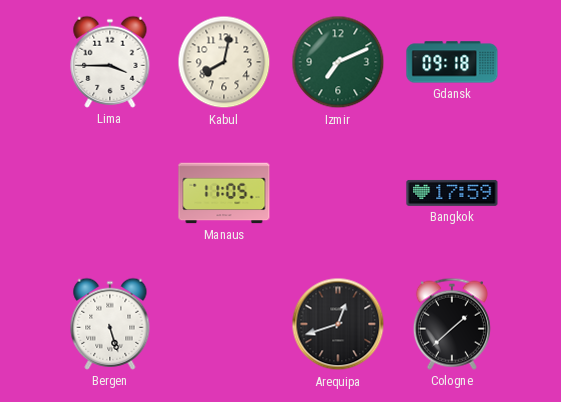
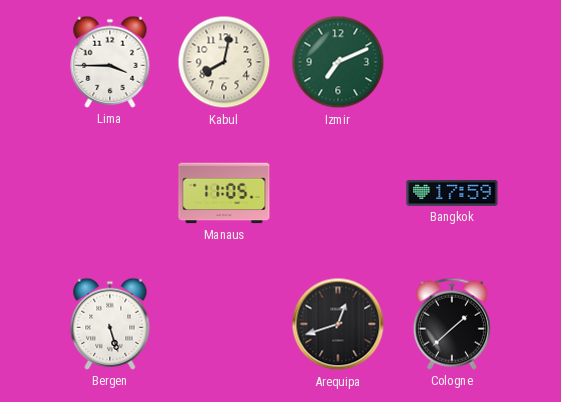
Gdansk: 09:18 -> none (452, 62)
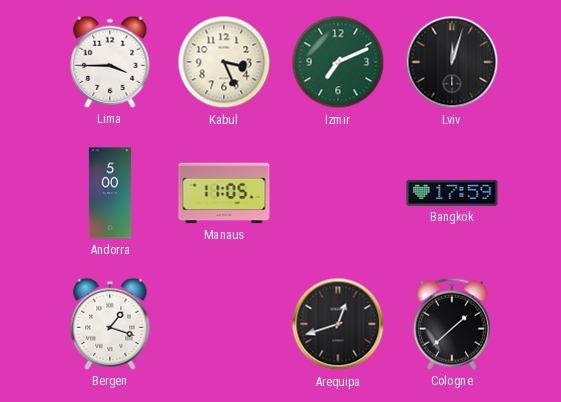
Kabul: 8:02 -> 3:26 (224, 62)
Lviv: none -> 12:03 (452, 62)
Andorra: none -> 5:00 (110, 193)
Bergen: 5:27 -> 1:18 (110, 324)
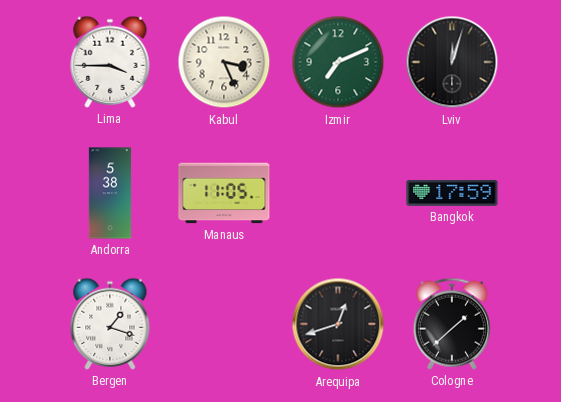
Andorra: 5:00 -> 5:38 (110, 193)
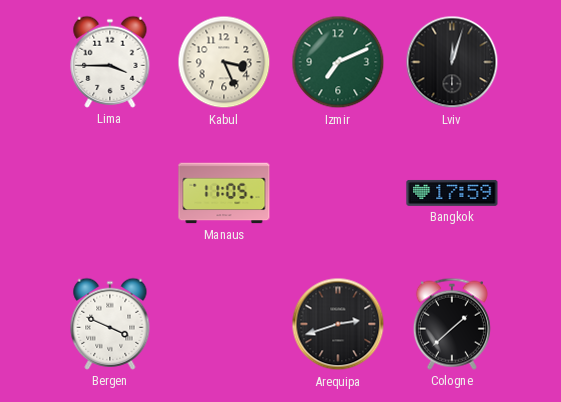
Andorra: 5:38 -> none (110, 193)
Bergen: 1:18 -> 3:49 (110, 324)
Arequipa: 12:42 -> 2:42 (338, 324)
